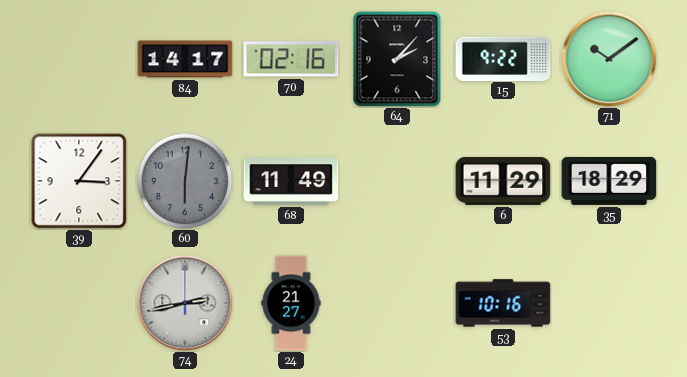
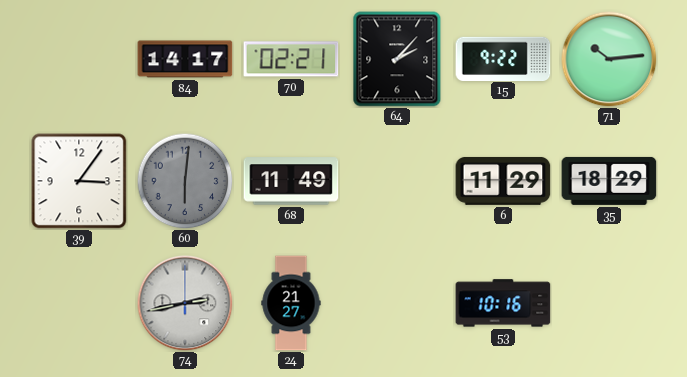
70: 02:16 -> 02:21 (291, 59)
71: 10:09 -> 10:14 (609, 59)
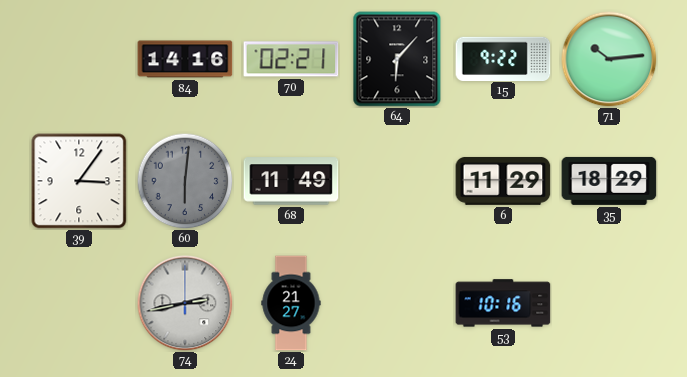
84: 14:17 -> 14:16 (185, 59)
64: 2:07 -> 6:07 (397, 59)
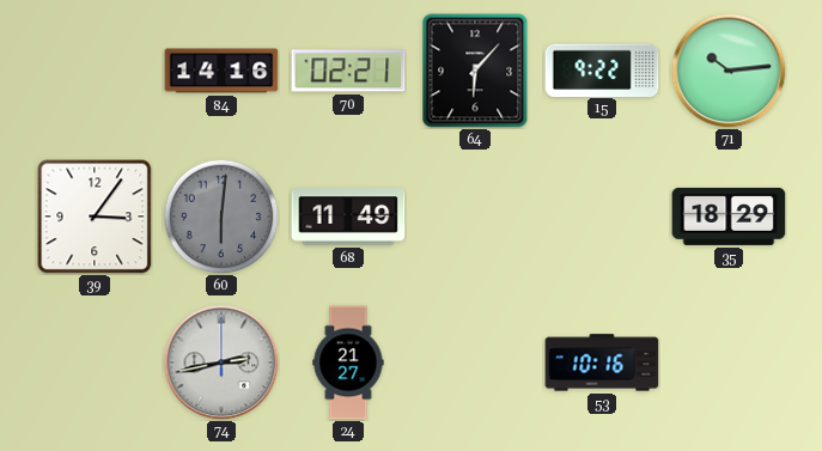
6: 11:29 -> none (503, 181)
